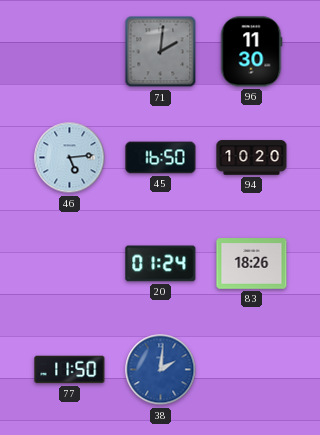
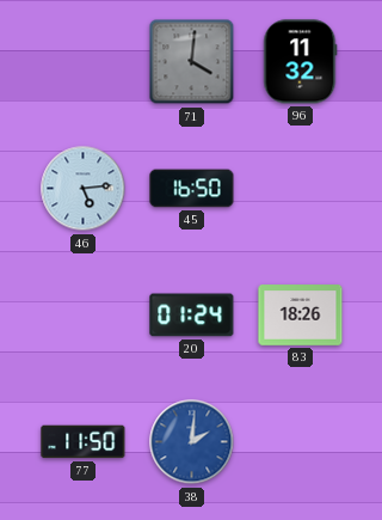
71: 2:01 -> 4:01 (192, 62)
96: 11:30 -> 11:32 (301, 62)
94: 10:20 -> none (252, 158)
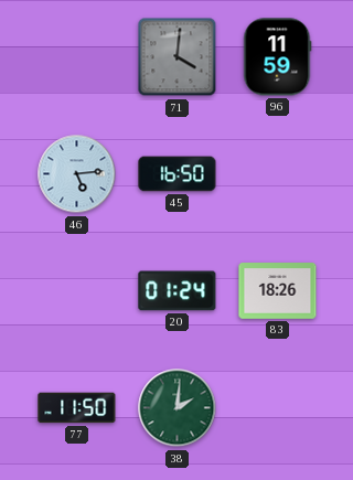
96: 11:32 -> 11:59 (278, 57)
38 dial: blue -> green (178, 408)
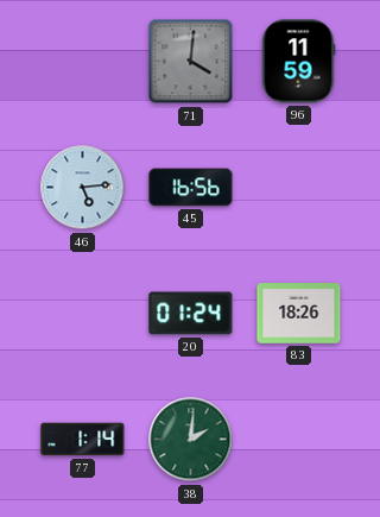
45: 16:50 -> 16:56 (191, 188)
77: 11:50 -> 1:14 (83, 440)
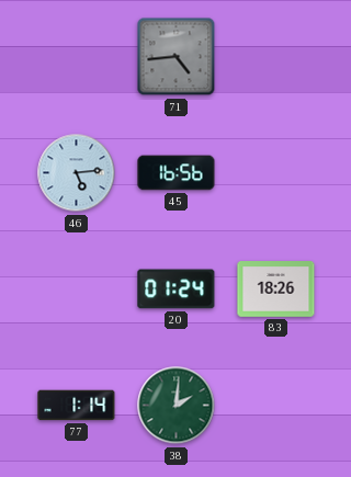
71: 4:01 -> 4:44 (177, 57)
96: 11:59 -> none (299, 62)
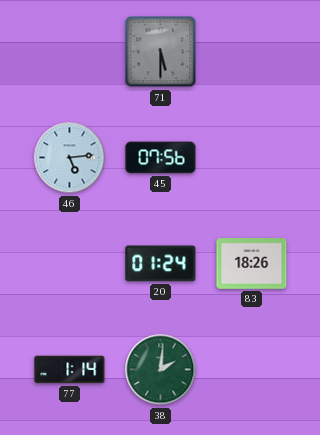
71: 4:44 -> 5:30 (161, 52)
45: 16:56 -> 07:56 (161, 158)
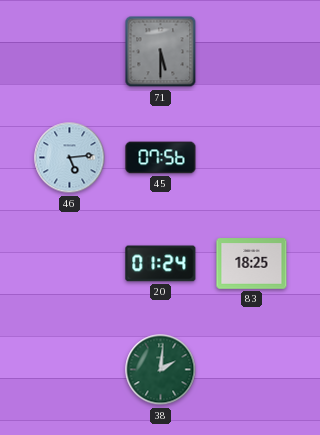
83: 18:26 -> 18:25 (252, 264)
77: 1:14 -> none (70, 370)
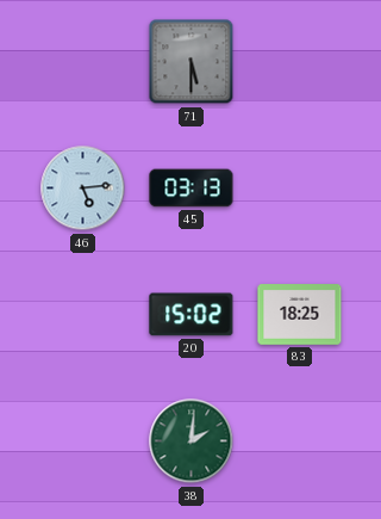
45: 07:56 -> 03:13 (192, 189)
20: 01:24 -> 15:02 (192, 315)
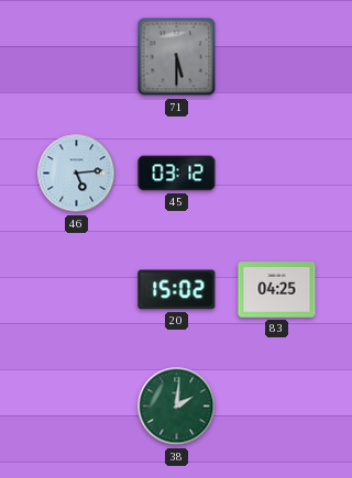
45: 03:13 -> 03:12 (177, 174)
83: 18:25 -> 04:25 (277, 290)
